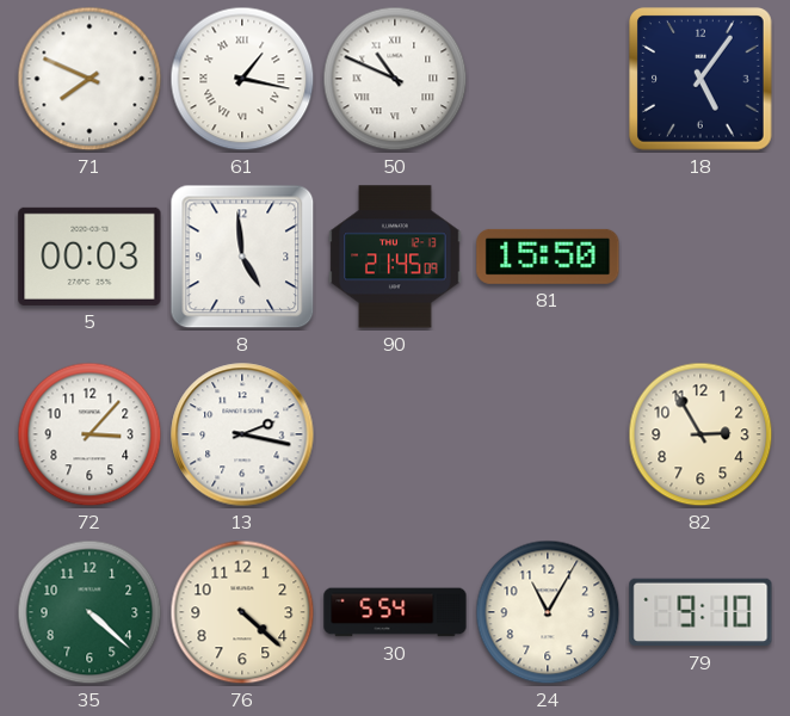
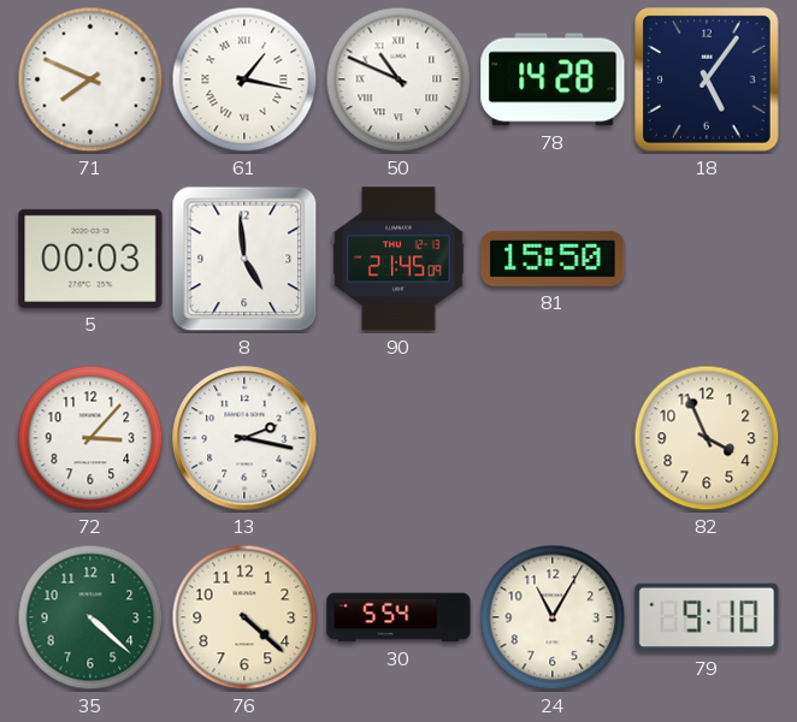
78: none -> 14:28 (553, 79)
82: 2:55 -> 3:56 (707, 438)
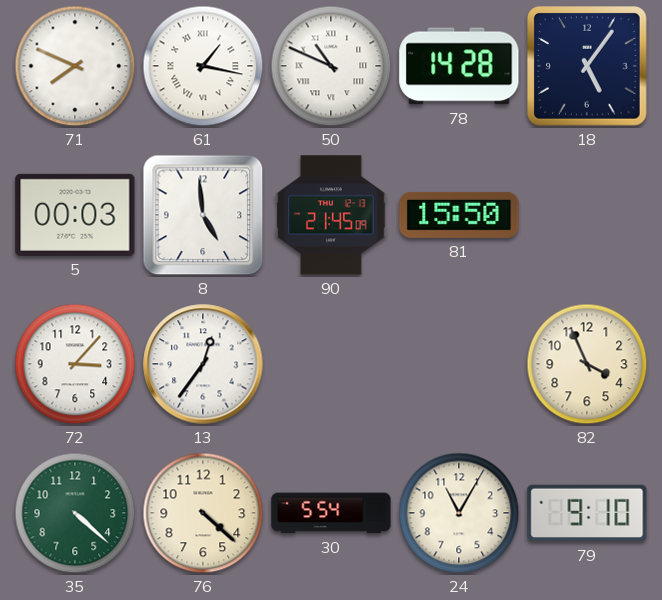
13: 2:17 -> 12:36 (203, 364)
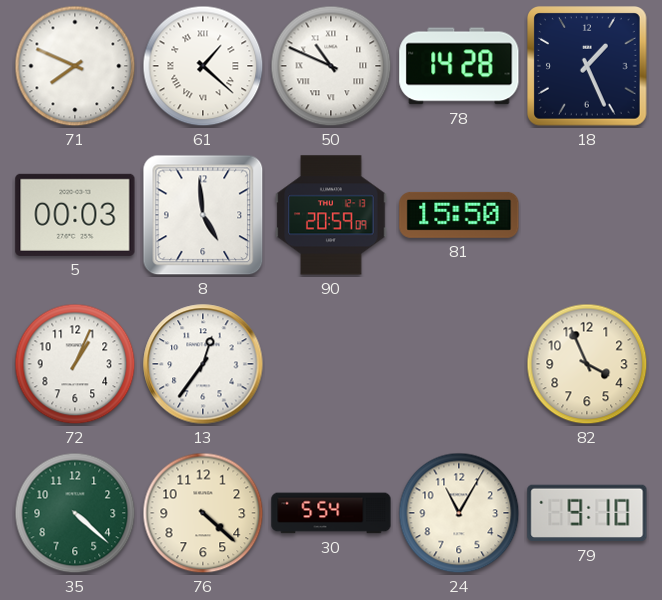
61: 1:17 -> 1:22 (203, 66)
18: 5:06 -> 1:26 (588, 67)
90: 21:45 -> 20:59 (331, 215)
72: 3:07 -> 1:04 (75, 364)
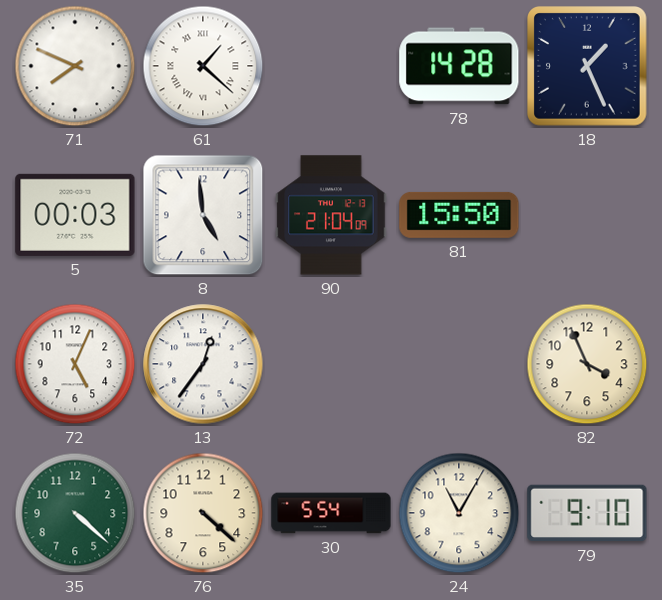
50: 10:49 -> none (331, 66)
90: 20:59 -> 21:04 (331, 215)
72: 1:04 -> 5:04 (75, 364)
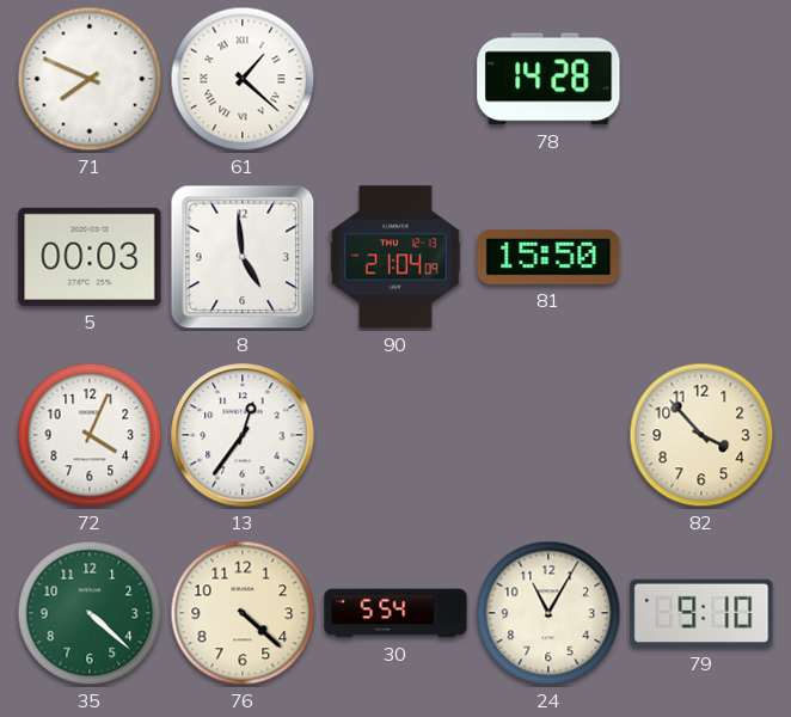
18: 1:26 -> none (588, 67)
72: 5:04 -> 4:04 (90, 435)
82: 3:56 -> 3:53 (701, 435)
